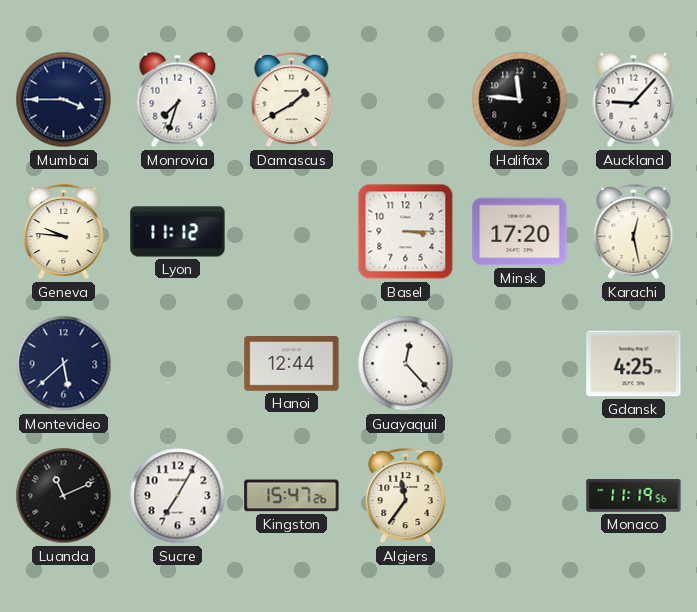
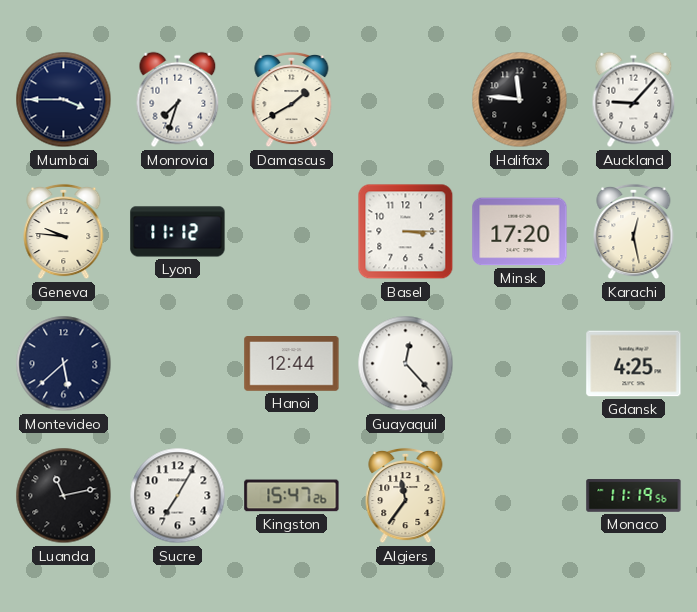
Luanda: 11:11 -> 11:13 (64, 496)
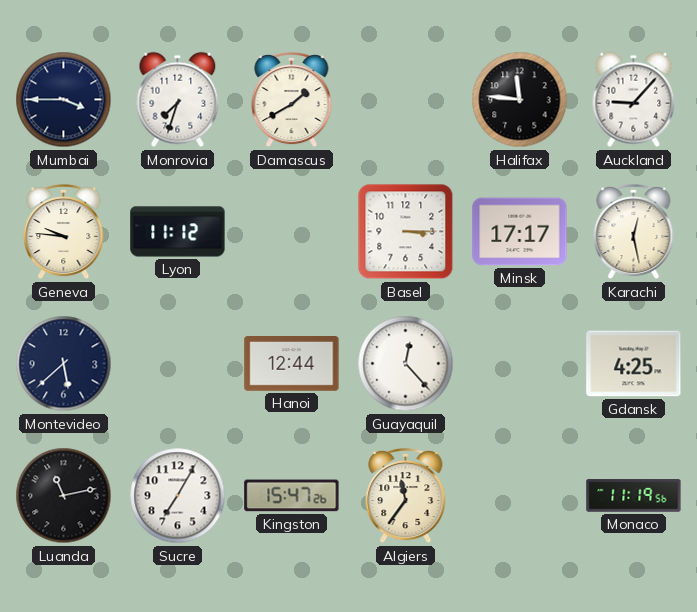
Minsk: 17:20 -> 17:17 (520, 232)
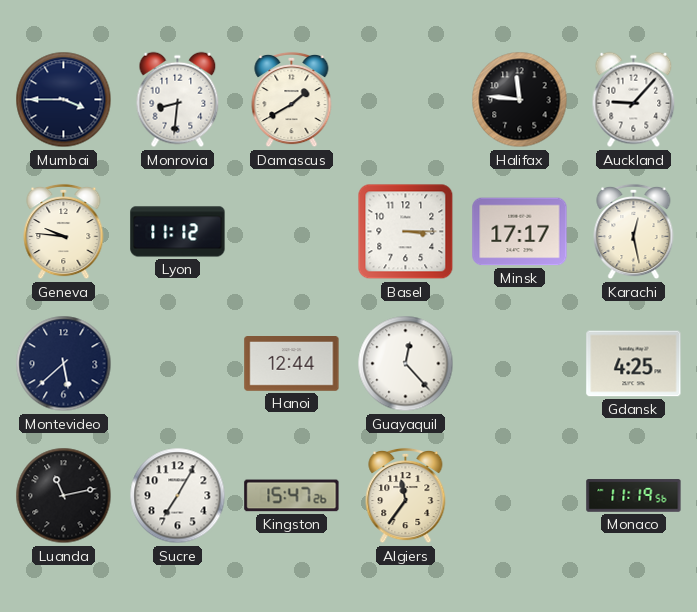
Monrovia: 7:33 -> 8:31 (178, 100)
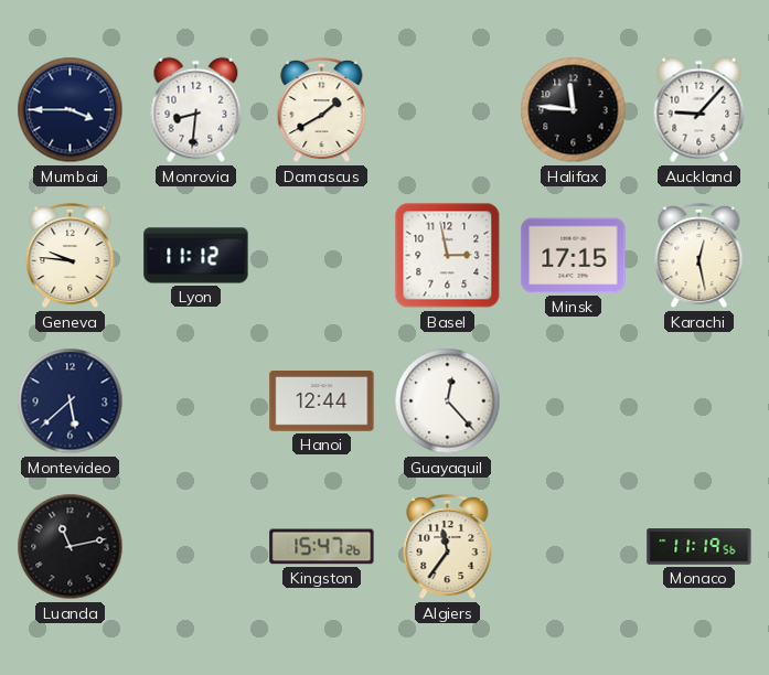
Basel: 3:15 -> 2:58 (448, 256)
Minsk: 17:17 -> 17:15 (574, 256)
Gdansk: 4:25 -> none (634, 364)
Sucre: 7:05 -> none (178, 496)
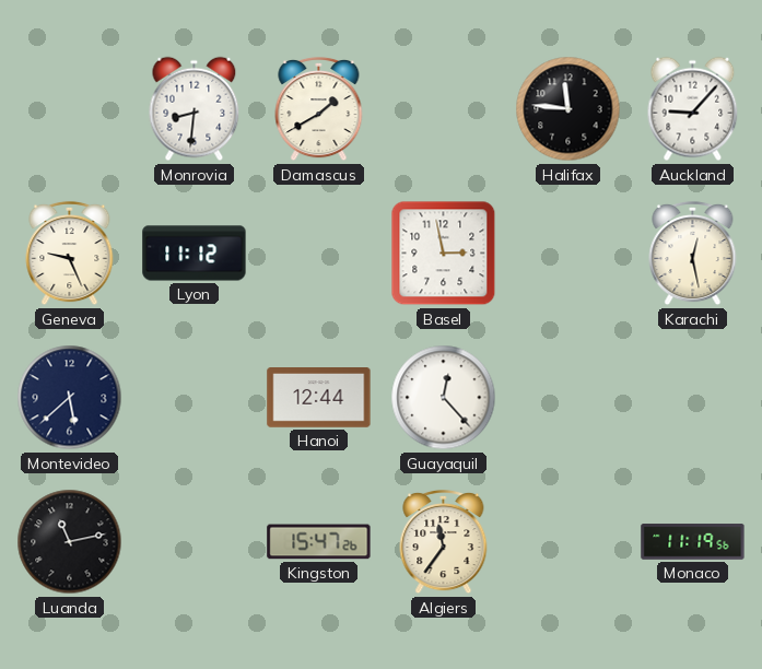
Mumbai: 3:45 -> none (71, 110)
Geneva: 9:46 -> 9:26 (70, 254)
Minsk: 17:15 -> none (574, 256)
